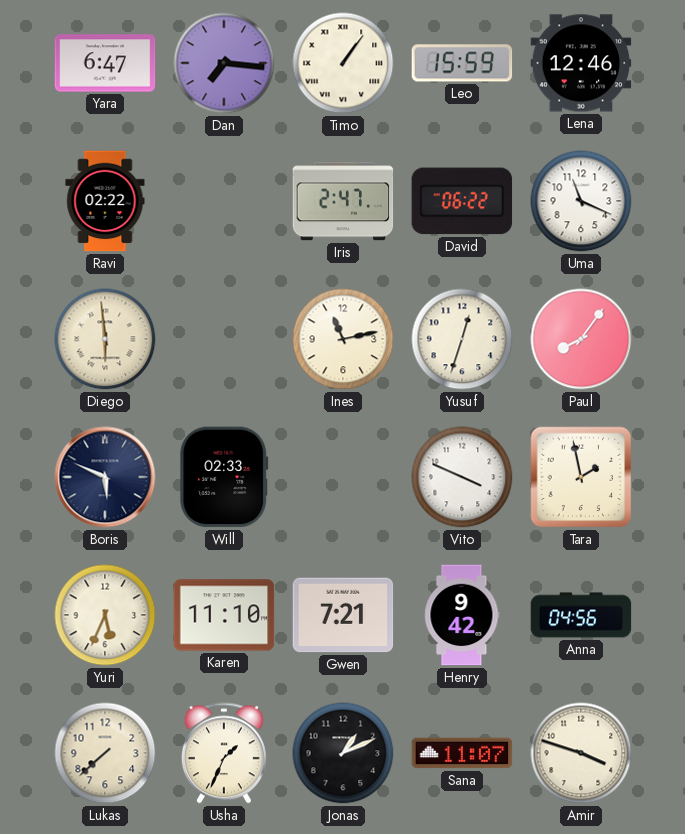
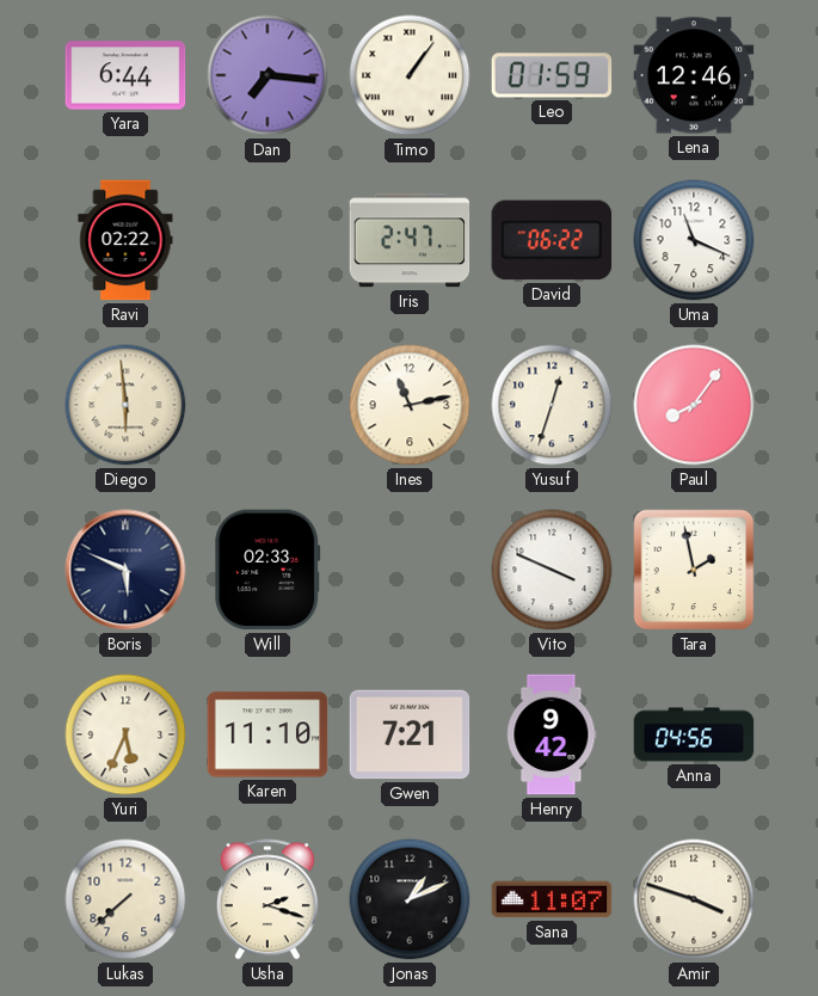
Yara: 6:47 -> 6:44 (125, 75)
Leo: 15:59 -> 01:59 (552, 75)
Usha: 1:34 -> 2:18 (267, 899)
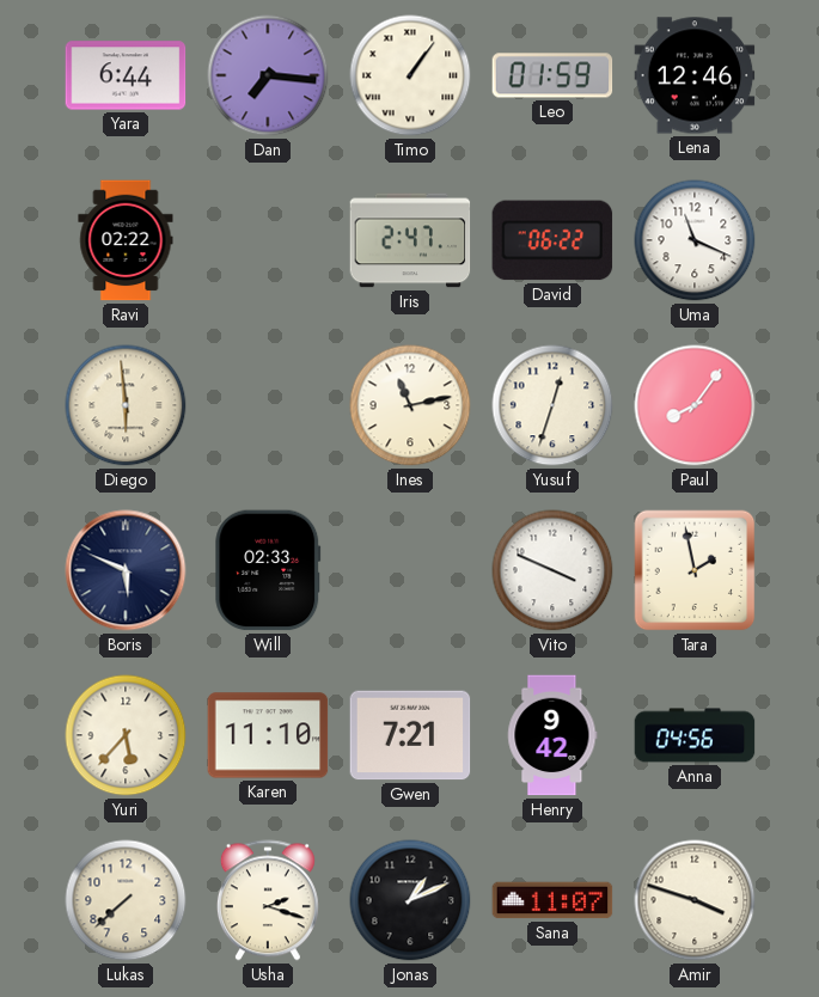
Yuri: 5:34 -> 5:37 (126, 735)
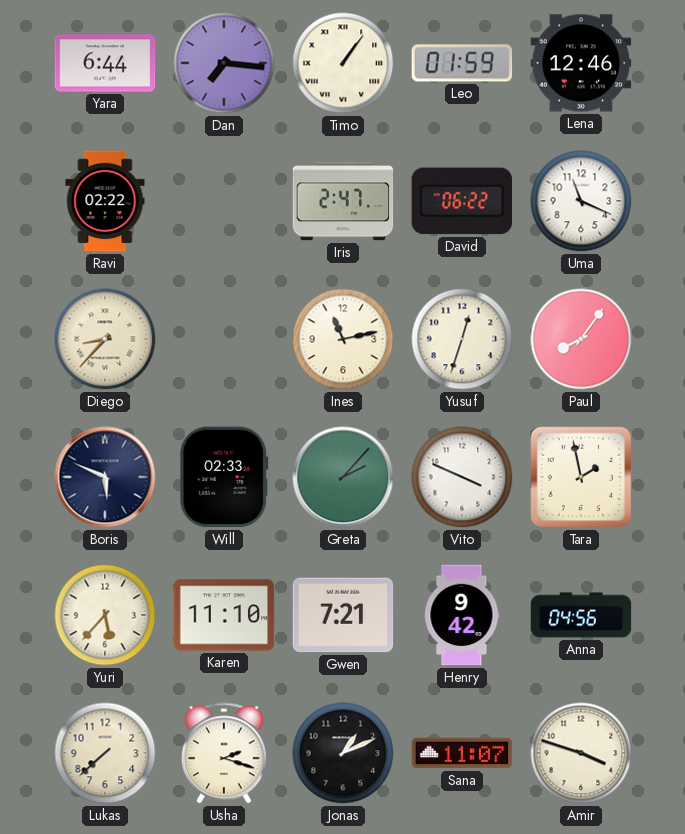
Diego: 5:59 -> 8:37 (105, 339)
Greta: none -> 2:07 (343, 477)
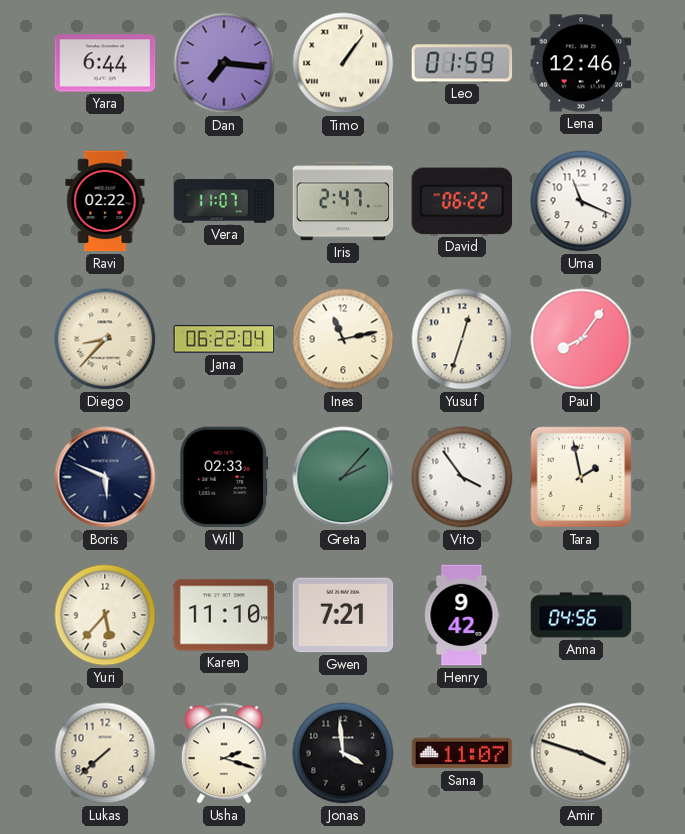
Vera: none -> 11:07 (224, 201)
Jana: none -> 06:22 (224, 339)
Vito: 3:49 -> 3:54 (462, 477)
Jonas: 1:11 -> 3:59 (343, 753)
